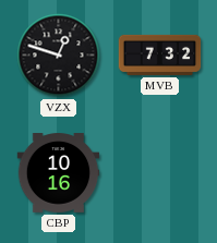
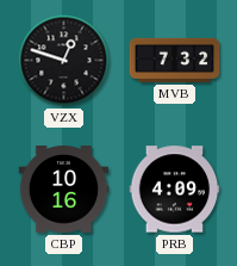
PRB: none -> 4:09 (175, 190)
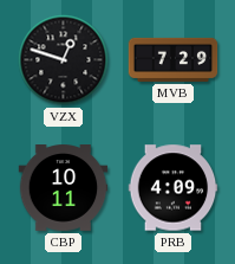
MVB: 7:32 -> 7:29 (174, 59)
CBP: 10:16 -> 10:11 (64, 188)
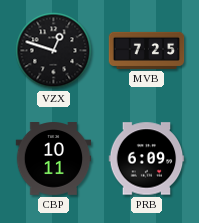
MVB: 7:29 -> 7:25 (147, 50)
PRB: 4:09 -> 6:09 (147, 159)
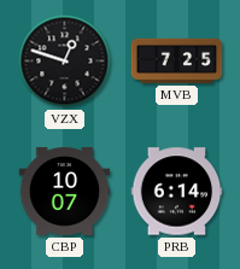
CBP: 10:11 -> 10:07 (65, 192)
PRB: 6:09 -> 6:14 (177, 192)
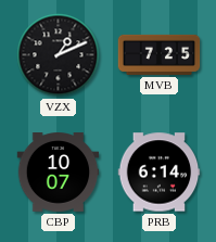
VZX: 12:48 -> 1:11 (59, 55)
